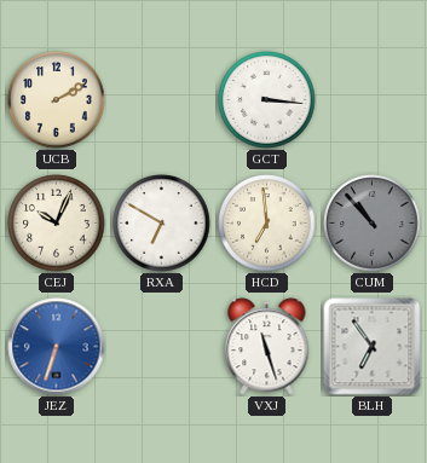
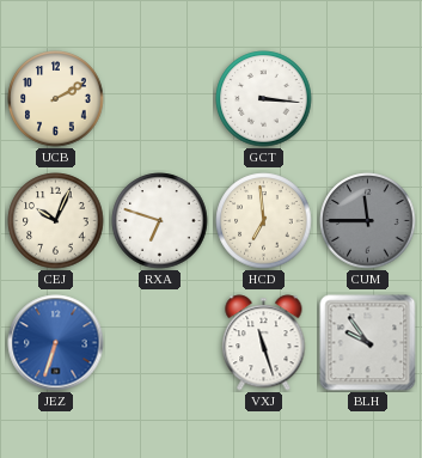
RXA: 6:50 -> 6:48 (160, 221)
CUM: 10:53 -> 11:45 (368, 221)
BLH: 6:54 -> 9:54 (368, 343)
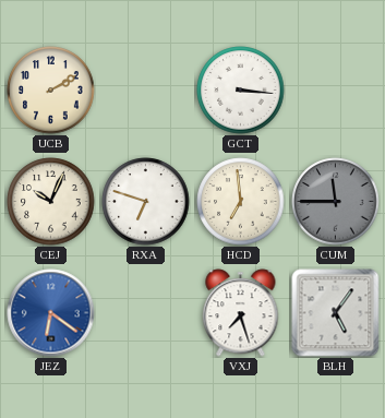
JEZ: 6:33 -> 6:21 (51, 313)
VXJ: 11:27 -> 7:27 (241, 313)
BLH: 9:54 -> 5:06 (336, 313)
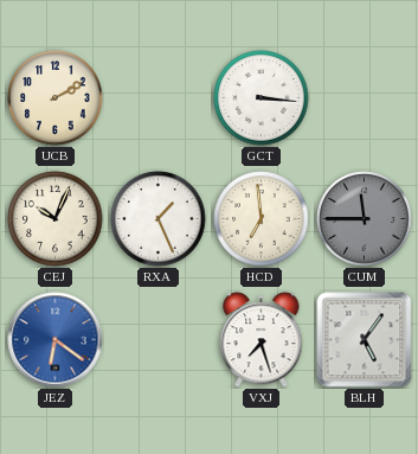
RXA: 6:48 -> 1:26 (159, 219)
